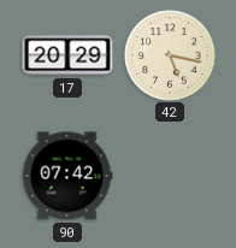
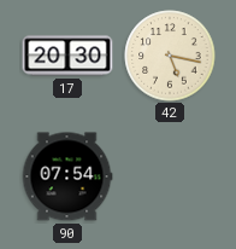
17: 20:29 -> 20:30 (67, 56)
90: 07:42 -> 07:54 (67, 176)
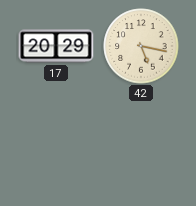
17: 20:30 -> 20:29 (56, 46)
90: 07:54 -> none (67, 176)
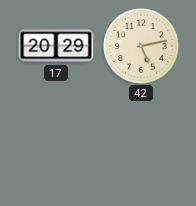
42: 5:17 -> 5:13 (141, 46)
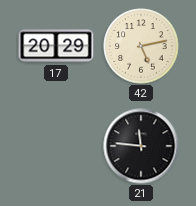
21: none -> 11:46 (141, 146)
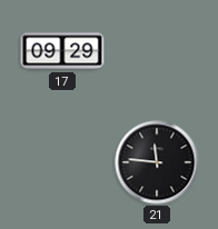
17: 20:29 -> 09:29 (62, 51)
42: 5:13 -> none (141, 46)
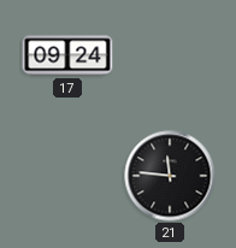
17: 09:29 -> 09:24 (67, 55)
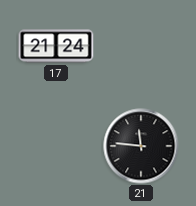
17: 09:24 -> 21:24 (56, 46)
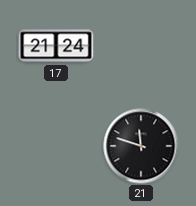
21: 11:46 -> 11:48 (141, 146)
